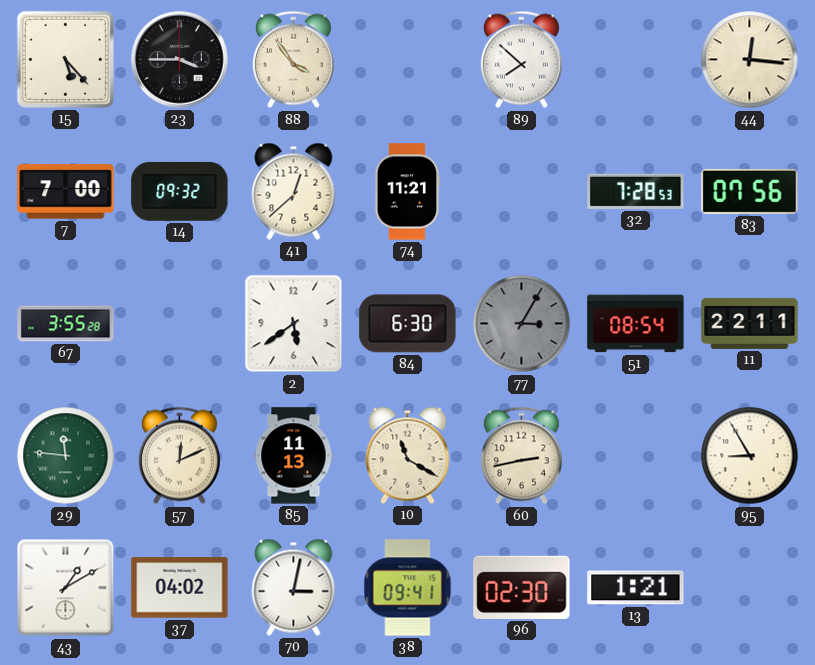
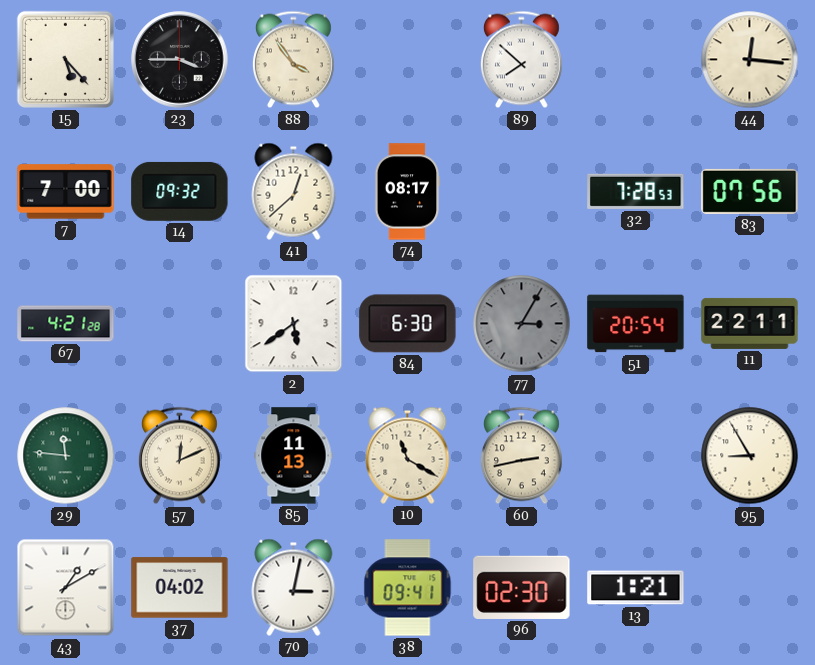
74: 11:21 -> 08:17 (407, 192)
67: 3:55 -> 4:21 (66, 324)
51: 08:54 -> 20:54 (636, 324)
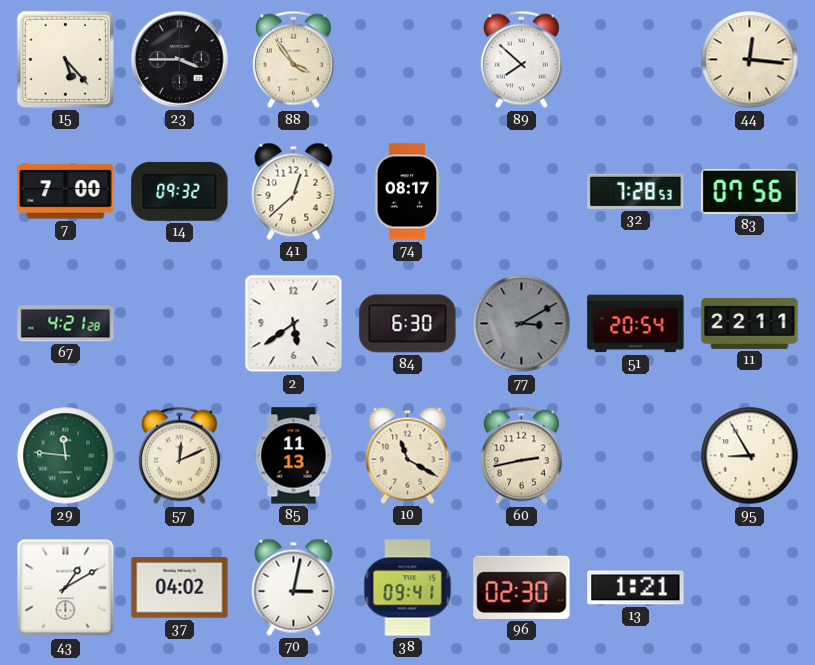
77: 3:05 -> 3:10 (522, 324)
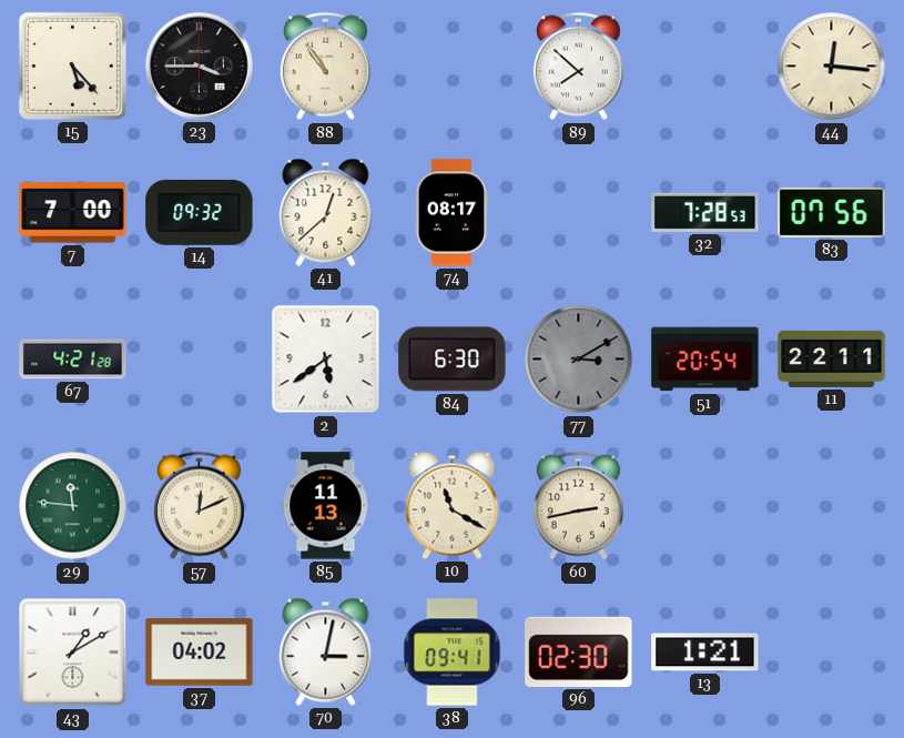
88: 3:54 -> 10:54 (325, 67)
95: 8:55 -> none (750, 456)
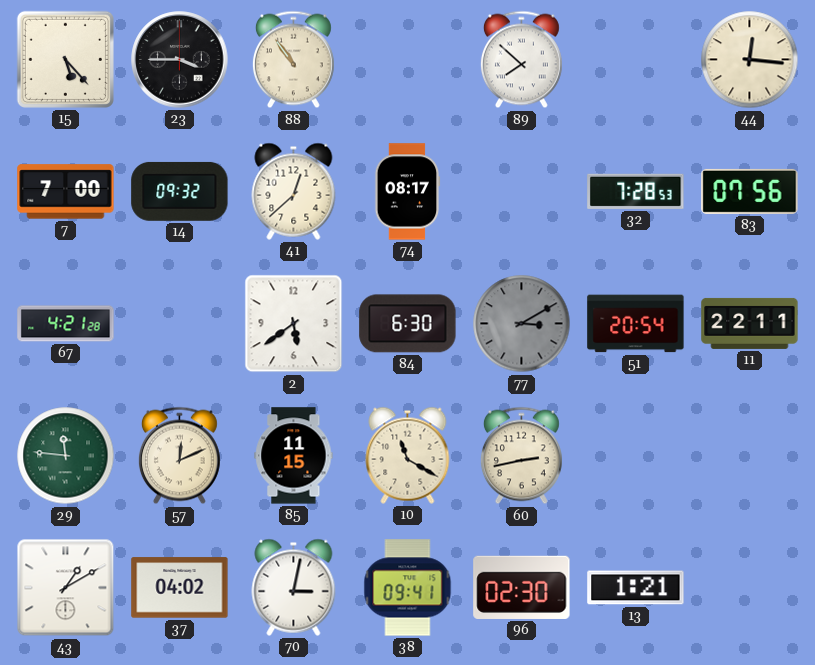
85: 11:13 -> 11:15 (294, 456)
